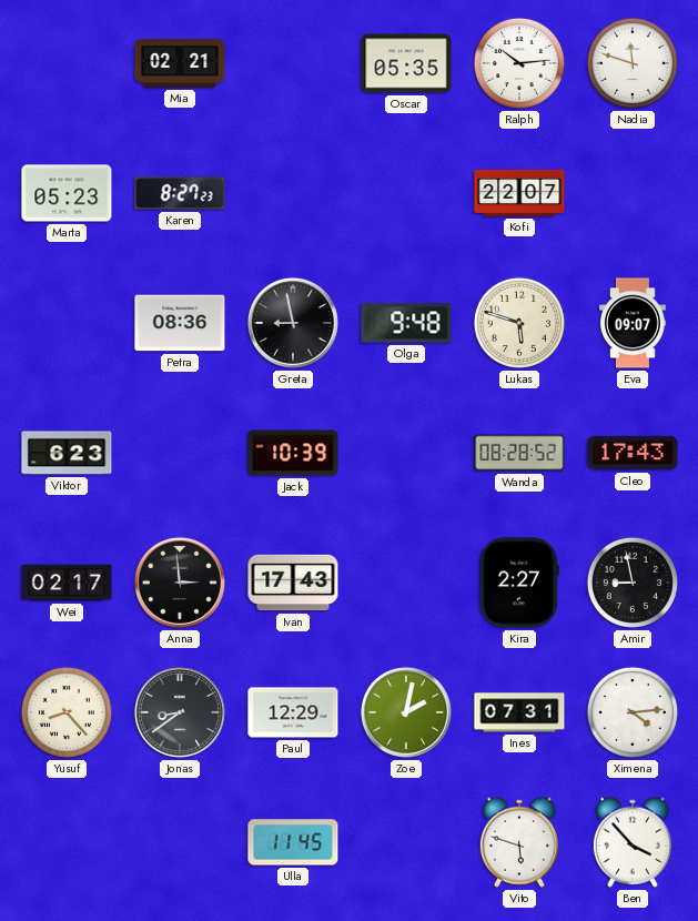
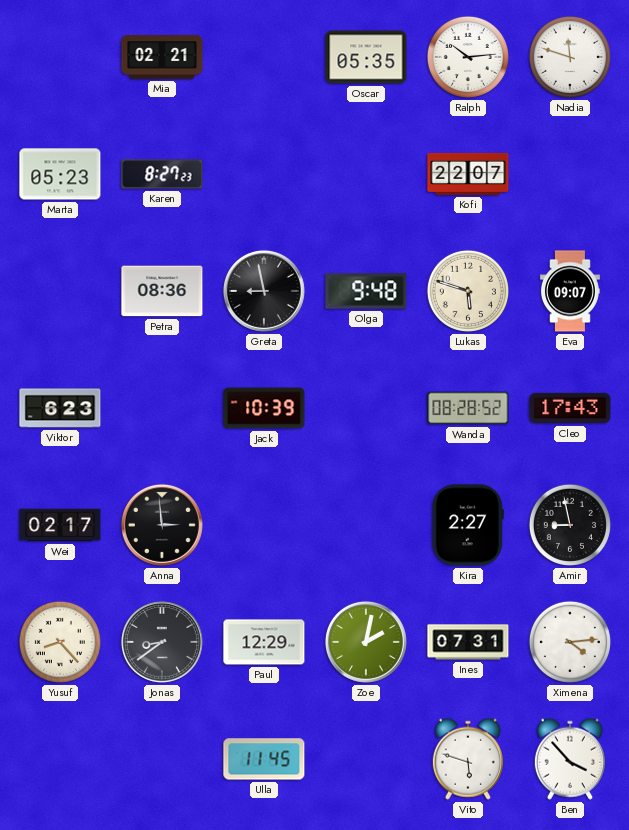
Ivan: 17:43 -> none (293, 583)
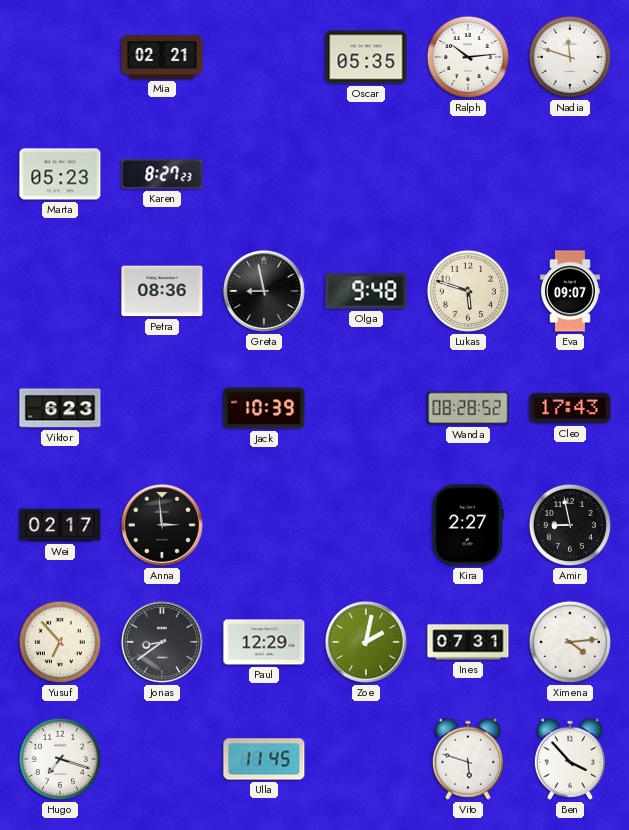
Kofi: 22:07 -> none (468, 174)
Yusuf: 8:23 -> 6:53 (60, 642)
Hugo: none -> 7:18 (60, 759)
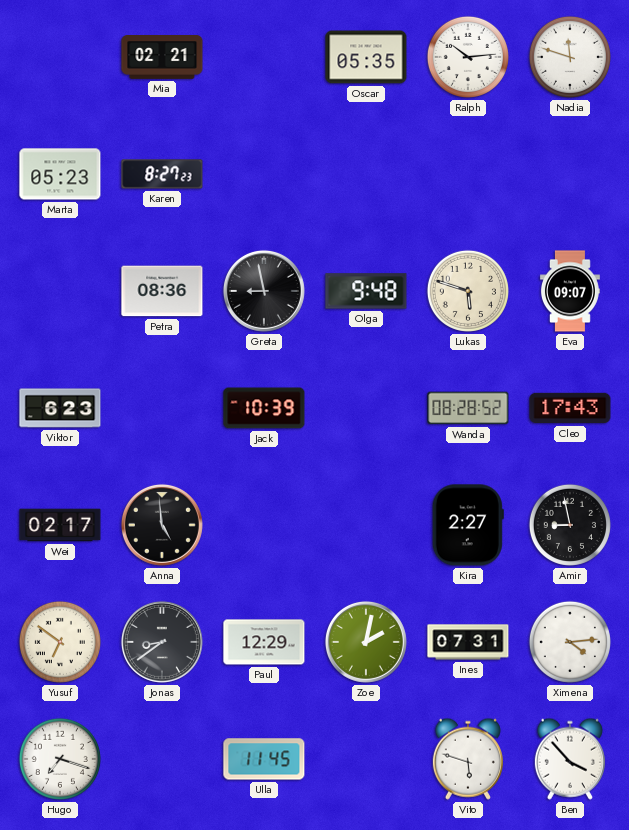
Anna: 2:59 -> 4:59 (162, 525)
Yusuf: 6:53 -> 6:51 (60, 642)
